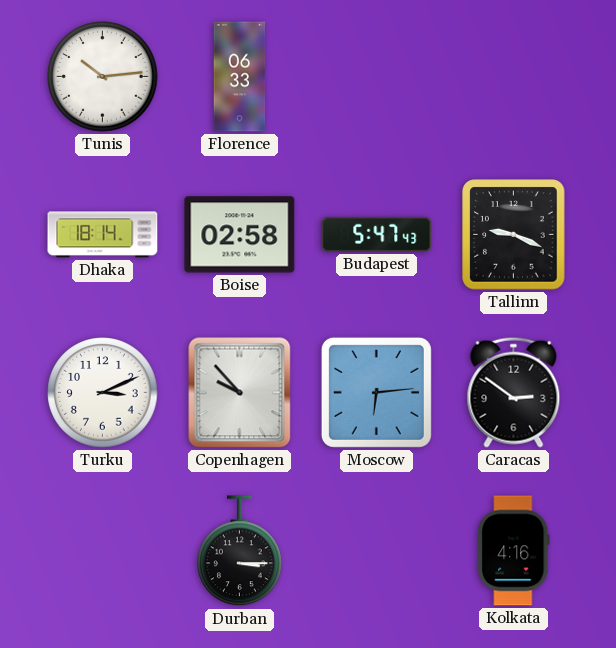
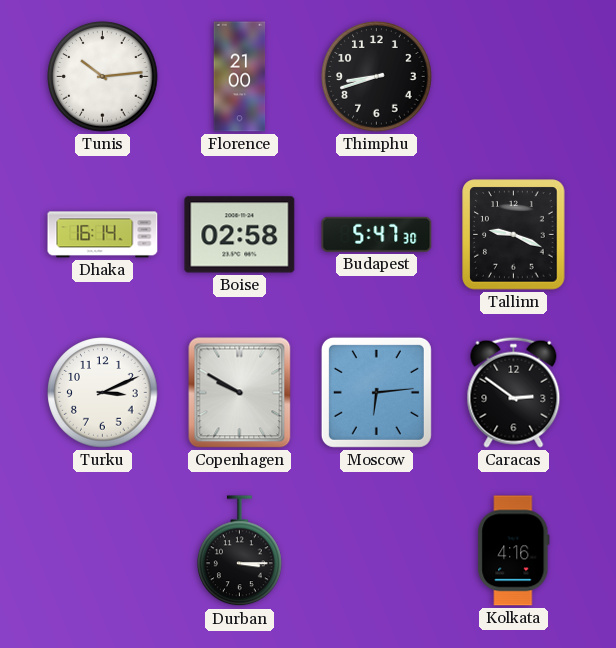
Florence: 06:33 -> 21:00 (240, 77)
Thimphu: none -> 8:42 (377, 77)
Dhaka: 18:14 -> 16:14 (103, 235)
Budapest: 5:47:43 -> 5:47:30 (377, 234)
Copenhagen: 9:53 -> 9:50 (240, 393)
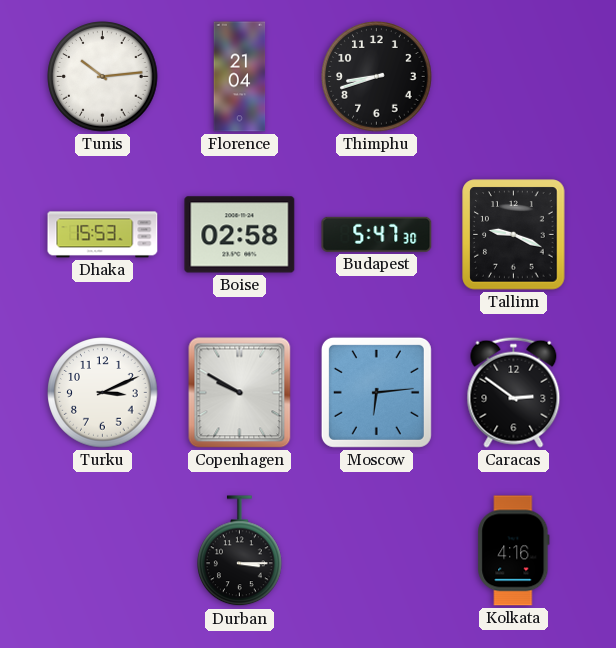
Florence: 21:00 -> 21:04 (240, 77)
Dhaka: 16:14 -> 15:53 (103, 235)
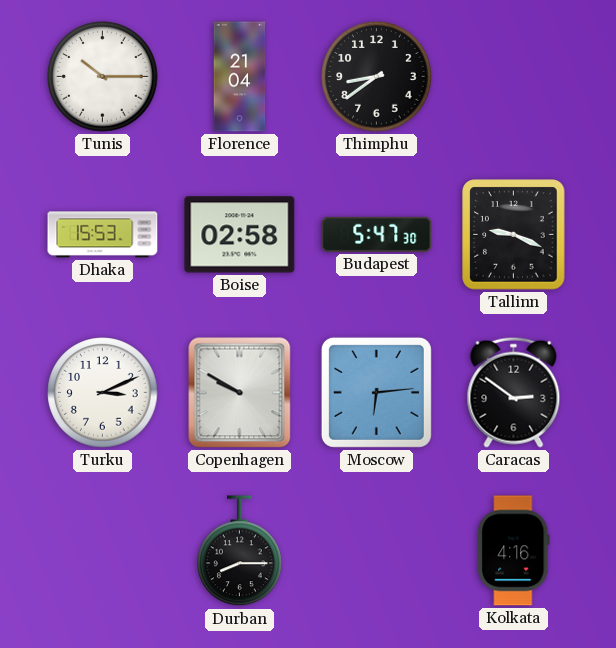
Tunis: 10:14 -> 10:15 (103, 77)
Thimphu: 8:42 -> 8:39 (377, 77)
Durban: 3:15 -> 8:15 (240, 551)
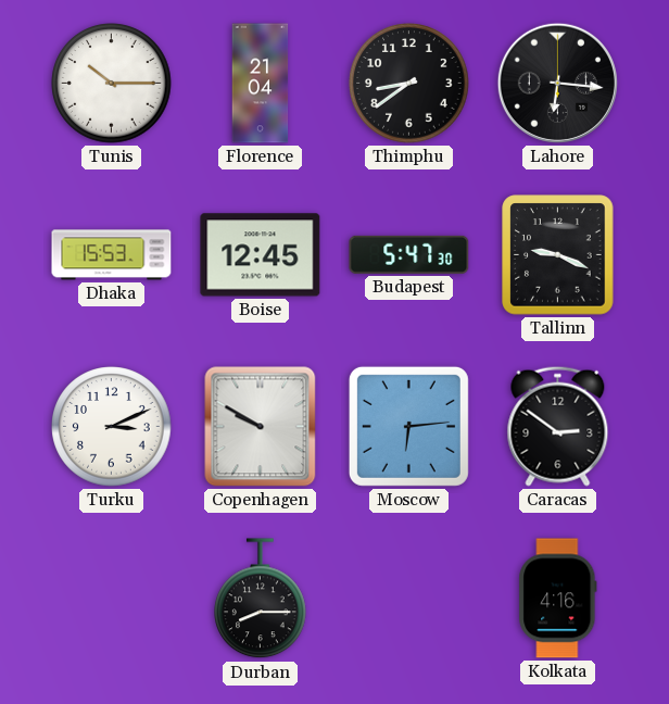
Lahore: none -> 6:16 (557, 83)
Boise: 02:58 -> 12:45 (261, 255)
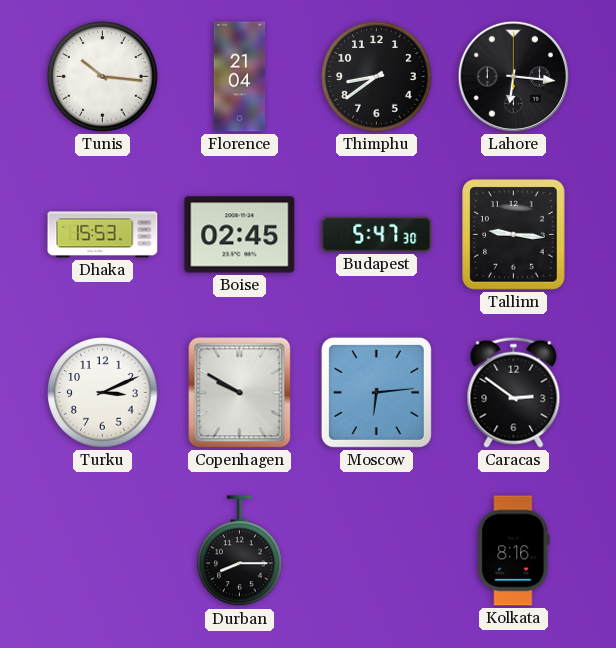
Tunis: 10:15 -> 10:16 (103, 77)
Boise: 12:45 -> 02:45 (240, 235)
Tallinn: 9:19 -> 9:16 (514, 235)
Kolkata: 4:16 -> 8:16 (514, 551)
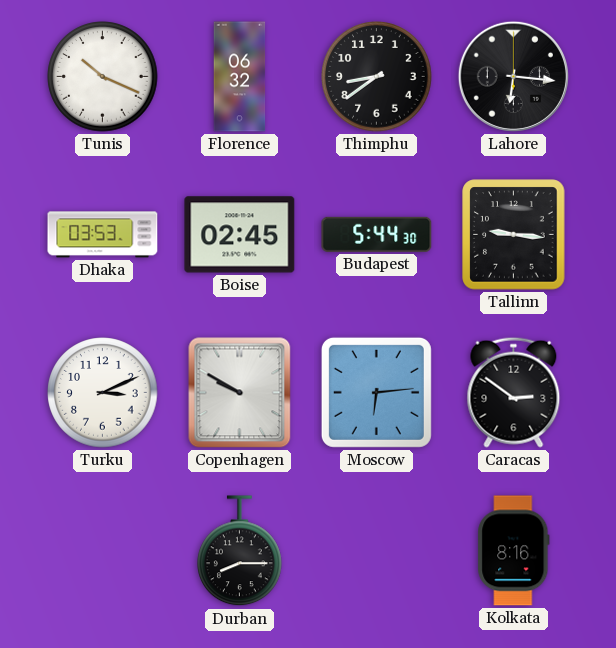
Tunis: 10:16 -> 10:19 (103, 77)
Florence: 21:04 -> 06:32 (240, 77)
Dhaka: 15:53 -> 03:53 (103, 235)
Budapest: 5:47 -> 5:44 (377, 234)
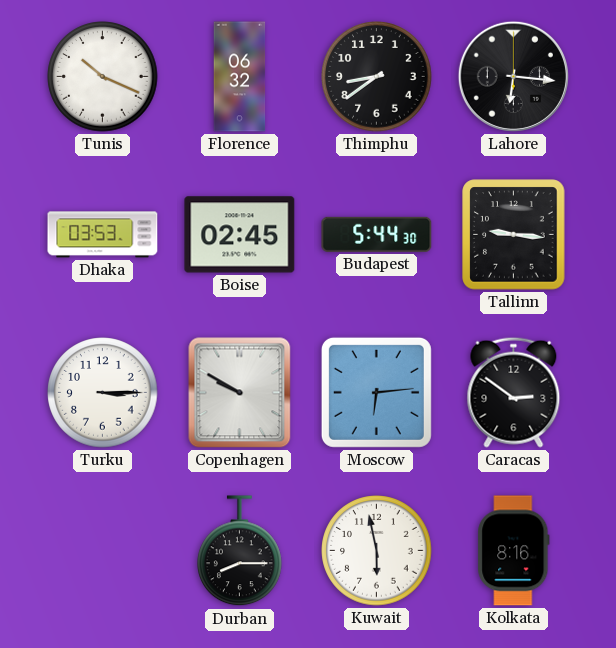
Turku: 3:11 -> 3:15 (103, 393)
Kuwait: none -> 5:58 (377, 551)
